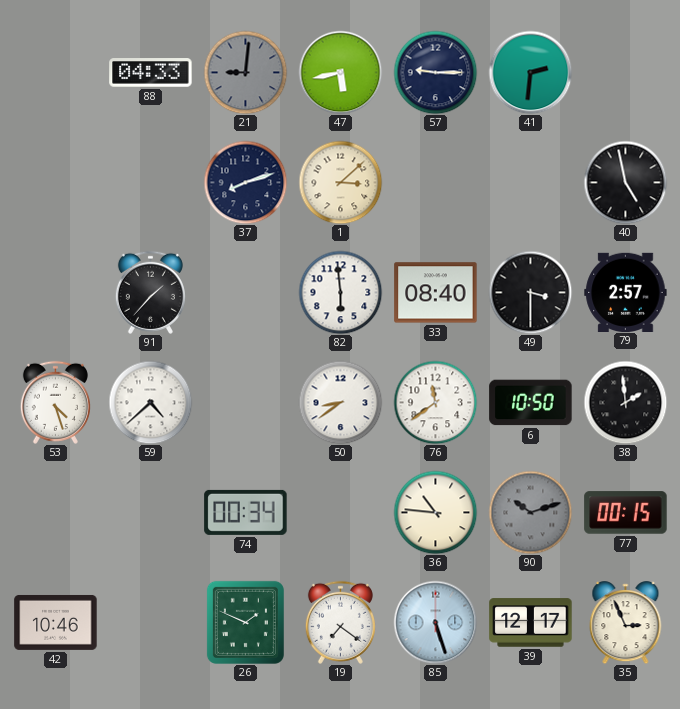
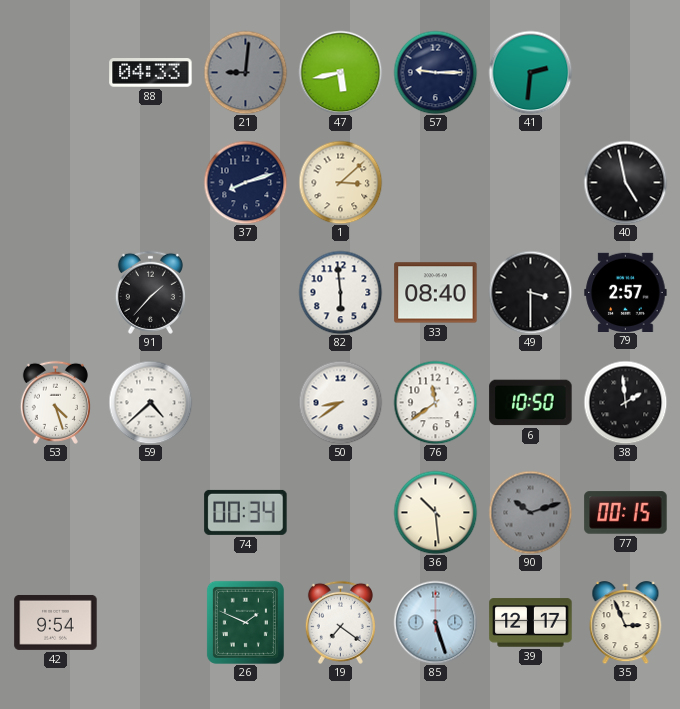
36: 10:46 -> 10:29 (435, 512)
42: 10:46 -> 9:54 (56, 622)
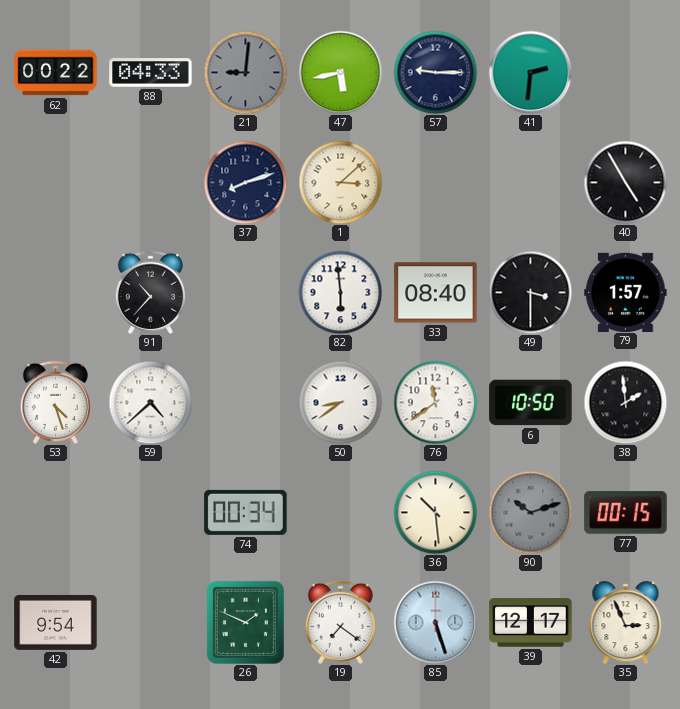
62: none -> 00:22 (56, 73)
40: 4:58 -> 4:55 (625, 182)
91: 1:37 -> 10:37 (150, 292)
79: 2:57 -> 1:57 (626, 292)
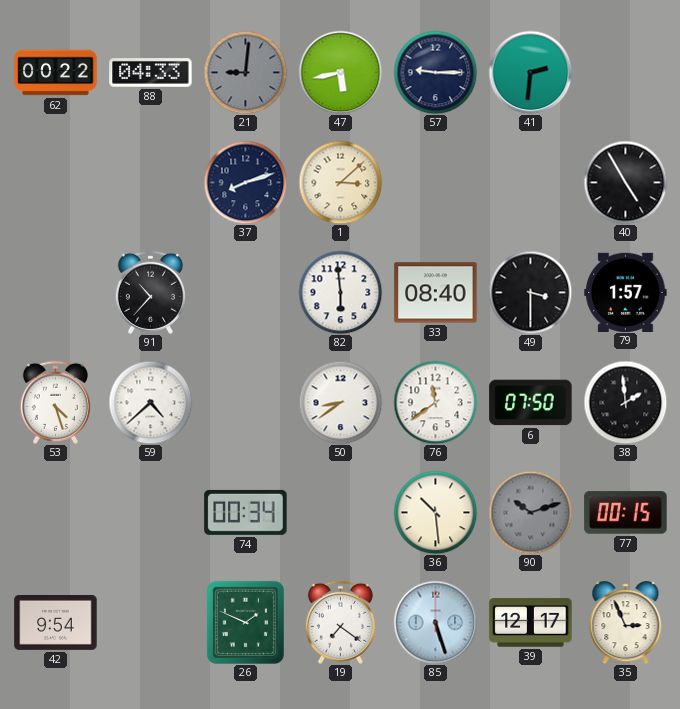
6: 10:50 -> 07:50 (531, 403)
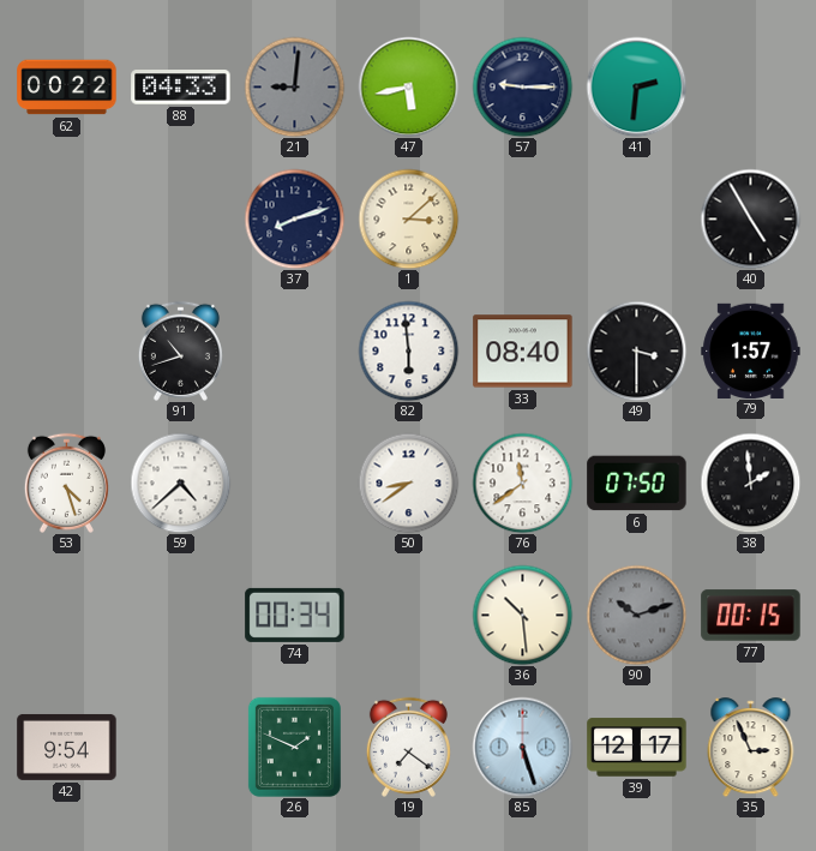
91: 10:37 -> 10:42 (180, 350)
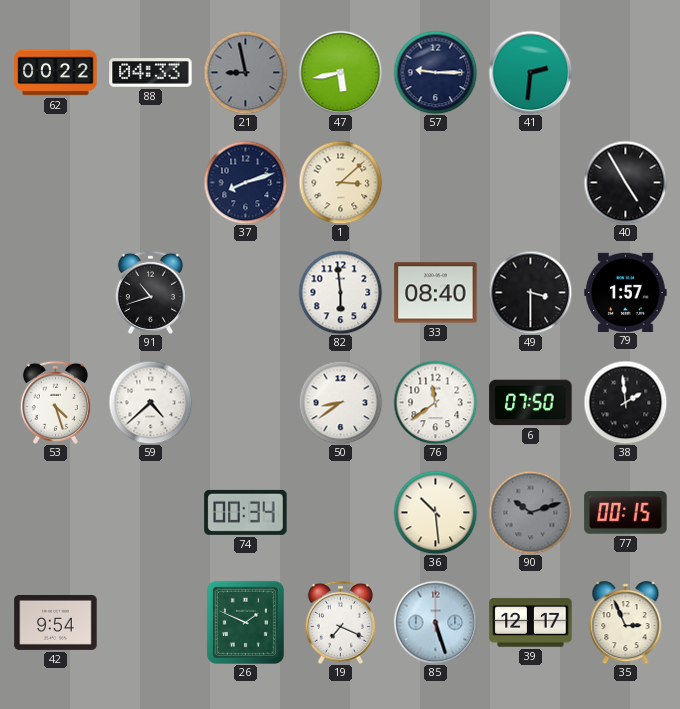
21: 9:01 -> 8:58 (245, 72)
19: 7:21 -> 7:19 (340, 622)
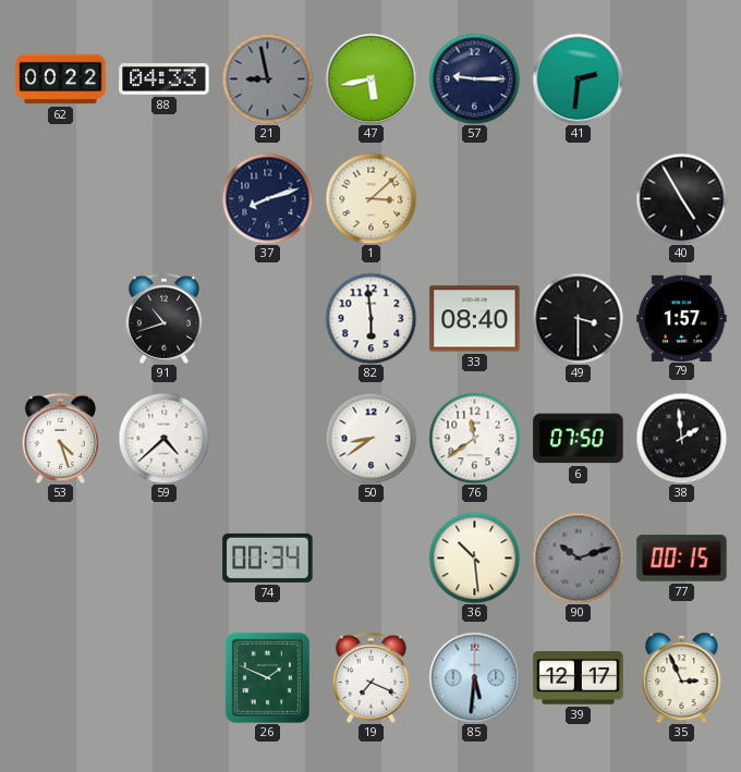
42: 9:54 -> none (56, 622)
85: 5:27 -> 5:31 (474, 677)
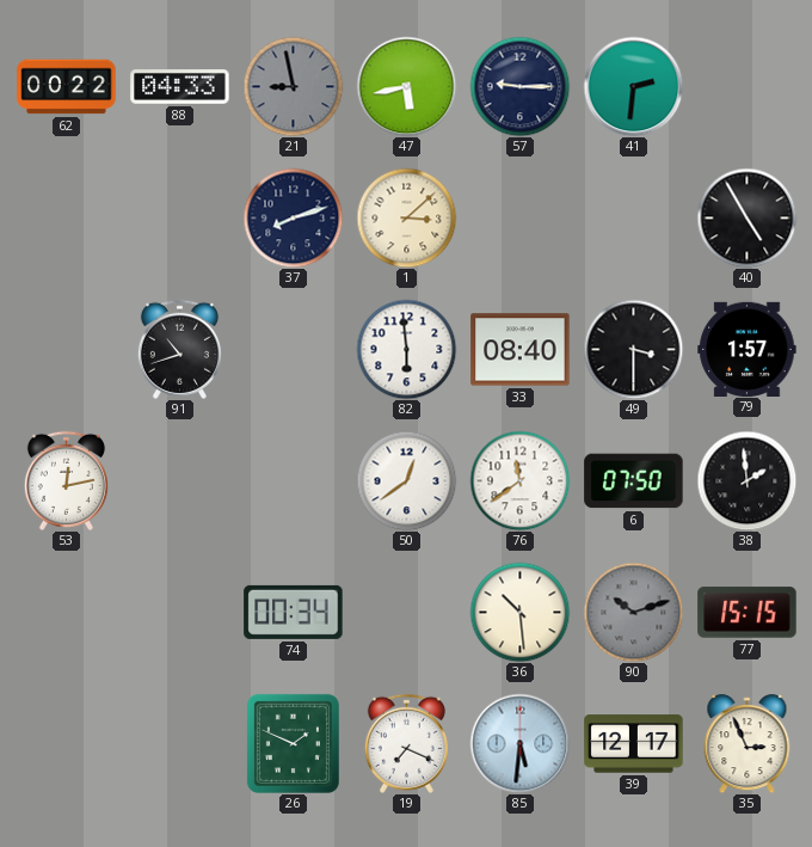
53: 4:27 -> 12:13 (66, 480)
59: 4:38 -> none (163, 438)
50: 8:39 -> 12:39 (406, 480)
77: 00:15 -> 15:15 (748, 613)
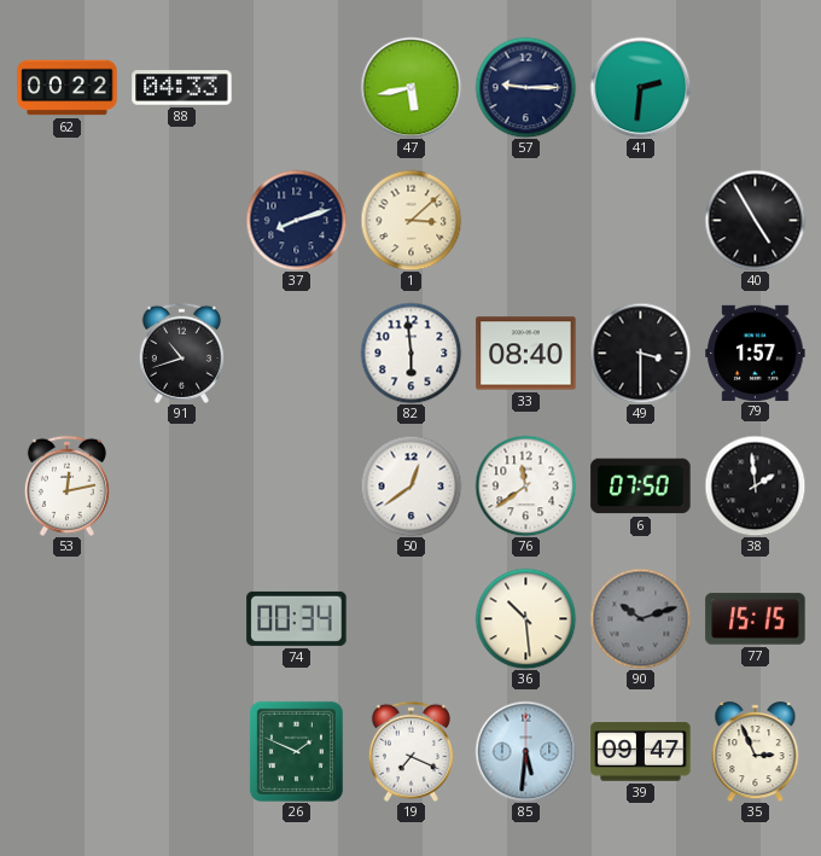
21: 8:58 -> none (293, 86)
39: 12:17 -> 09:47 (641, 752)
